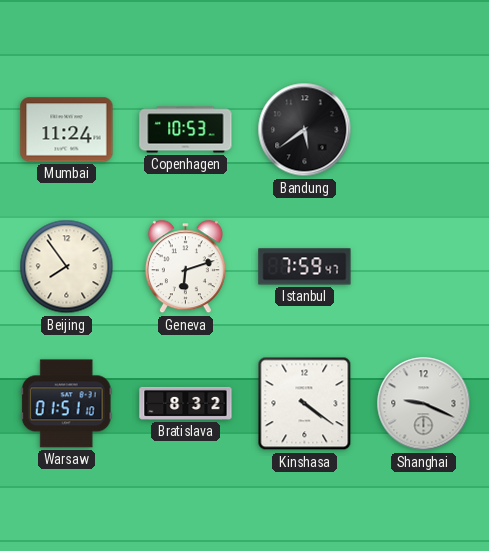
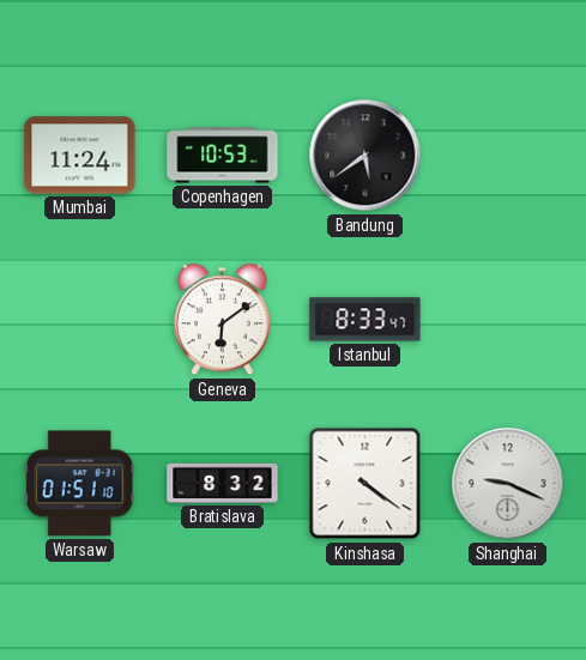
Beijing: 7:54 -> none (67, 267)
Geneva: 6:12 -> 6:09 (222, 320)
Istanbul: 7:59 -> 8:33 (366, 320)
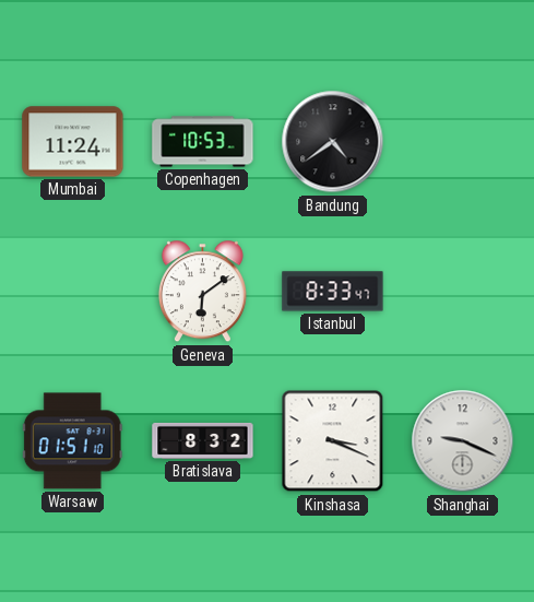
Bandung: 5:39 -> 4:39 (333, 142)
Kinshasa: 4:21 -> 3:19 (333, 441)
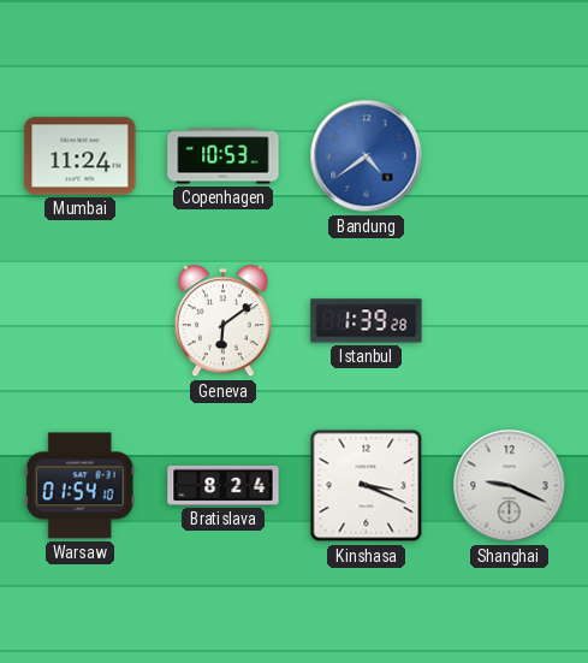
Bandung dial: black -> blue (367, 156)
Istanbul: 8:33 -> 1:39 (367, 321)
Warsaw: 01:51 -> 01:54 (79, 486)
Bratislava: 8:32 -> 8:24 (224, 485)
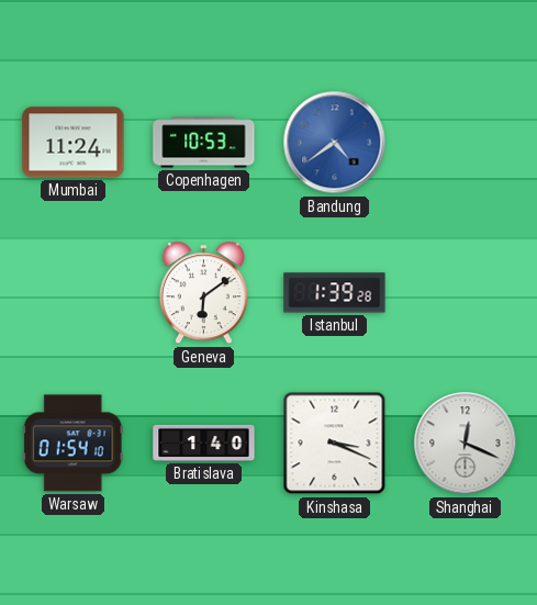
Bratislava: 8:24 -> 1:40 (204, 442)
Shanghai: 9:19 -> 12:19 (466, 444)
